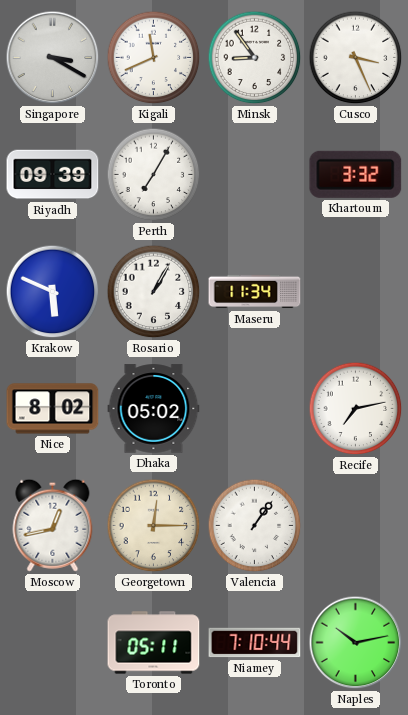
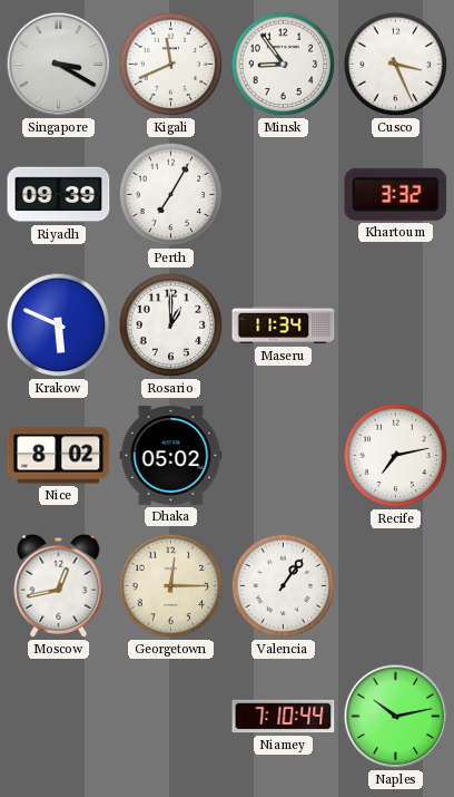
Rosario: 1:05 -> 1:00 (171, 325)
Toronto: 05:11 -> none (154, 643)
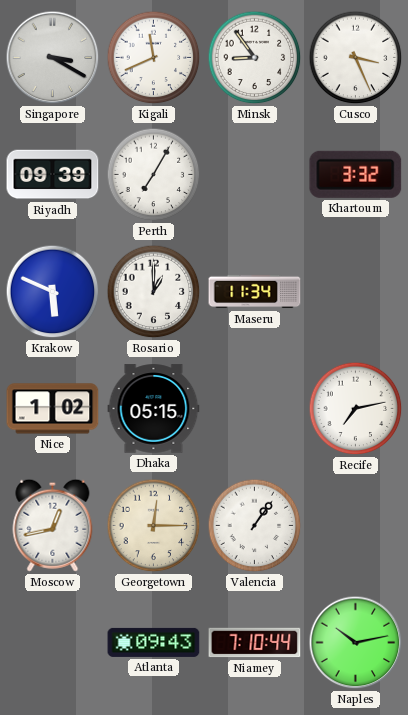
Nice: 8:02 -> 1:02 (53, 409)
Dhaka: 05:02 -> 05:15 (154, 409)
Atlanta: none -> 09:43 (154, 642)
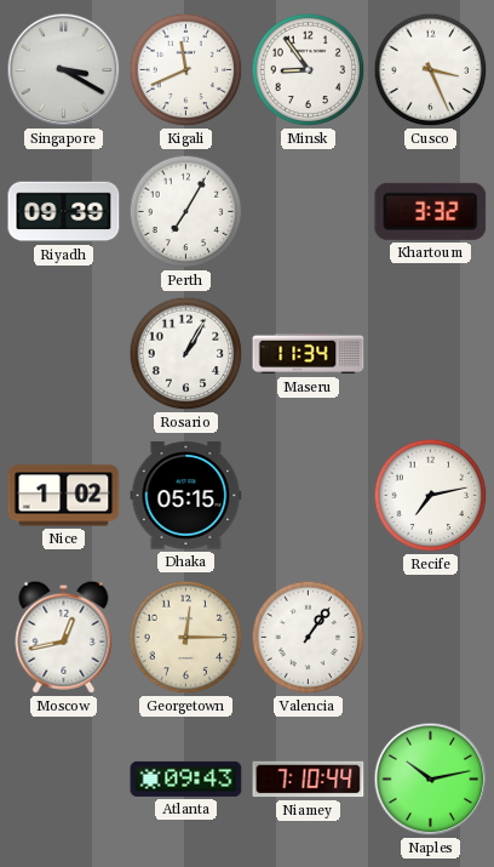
Krakow: 5:49 -> none (53, 292)
Rosario: 1:00 -> 1:05 (186, 354)
